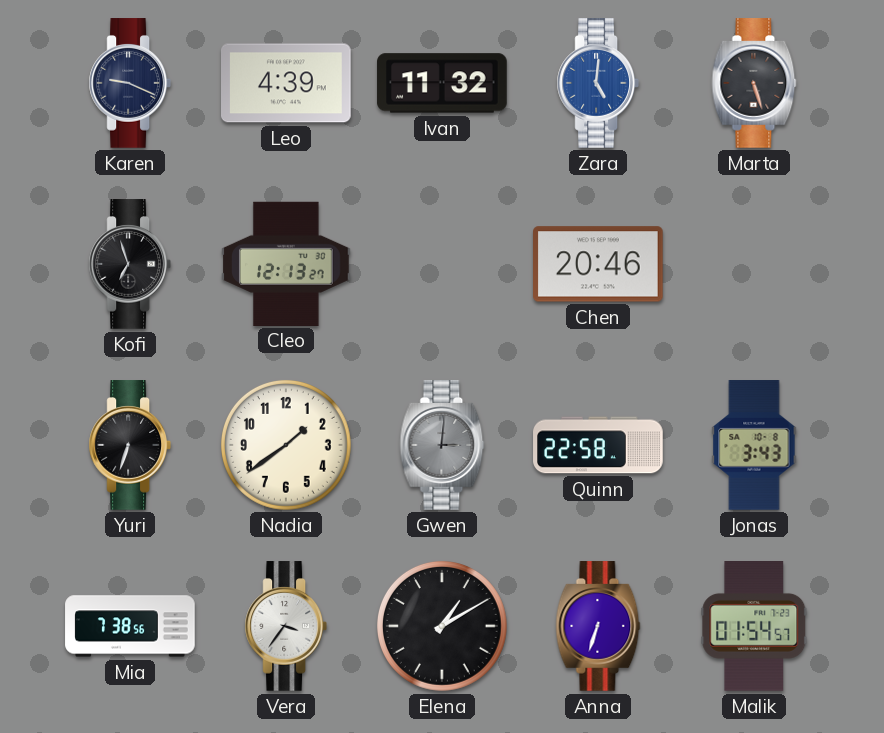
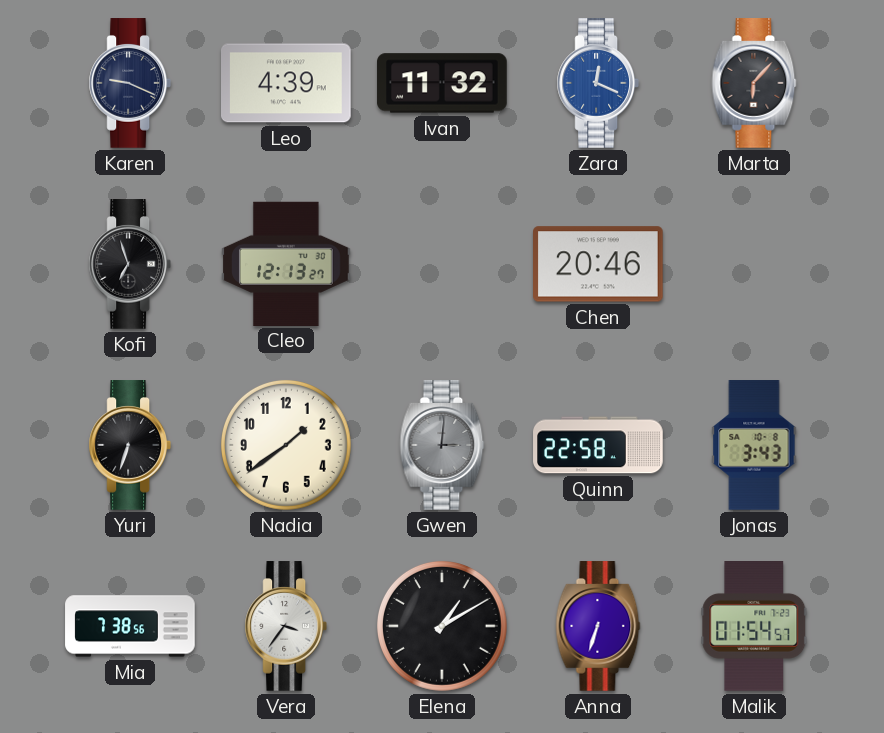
Zara: 5:01 -> 12:19 (597, 83)
Marta: 5:27 -> 6:07 (754, 83)
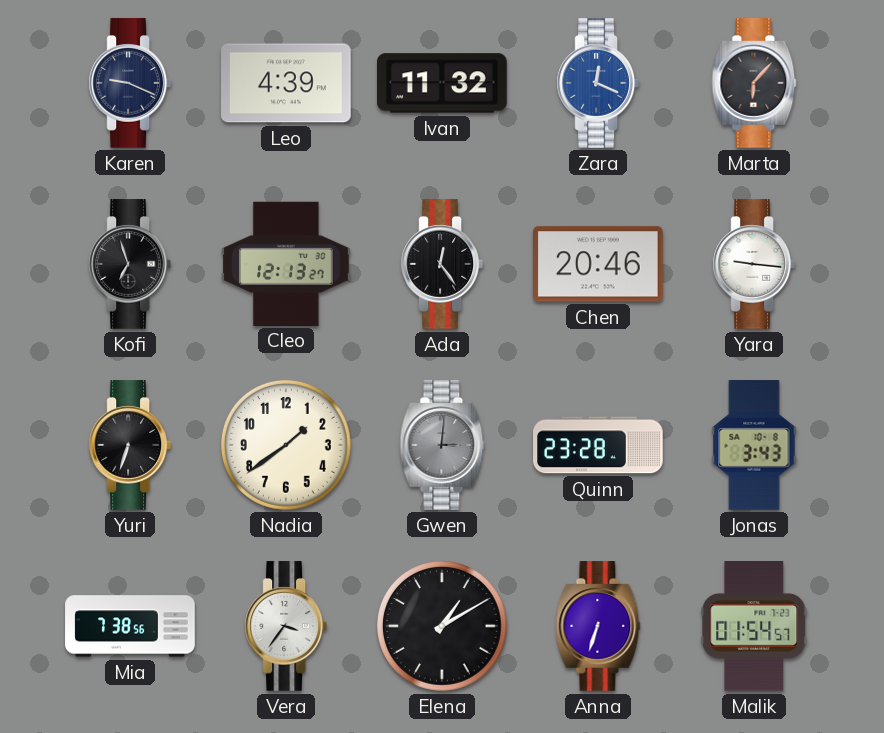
Ada: none -> 12:24 (441, 264)
Yara: none -> 9:16 (753, 264)
Quinn: 22:58 -> 23:28 (598, 445)
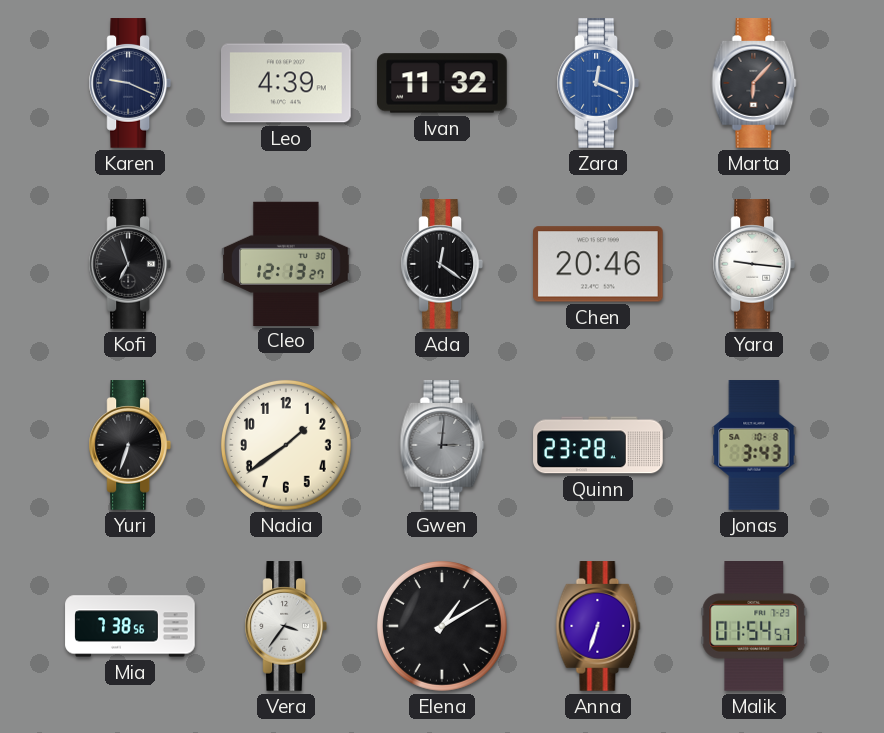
Ada: 12:24 -> 12:21 (441, 264)
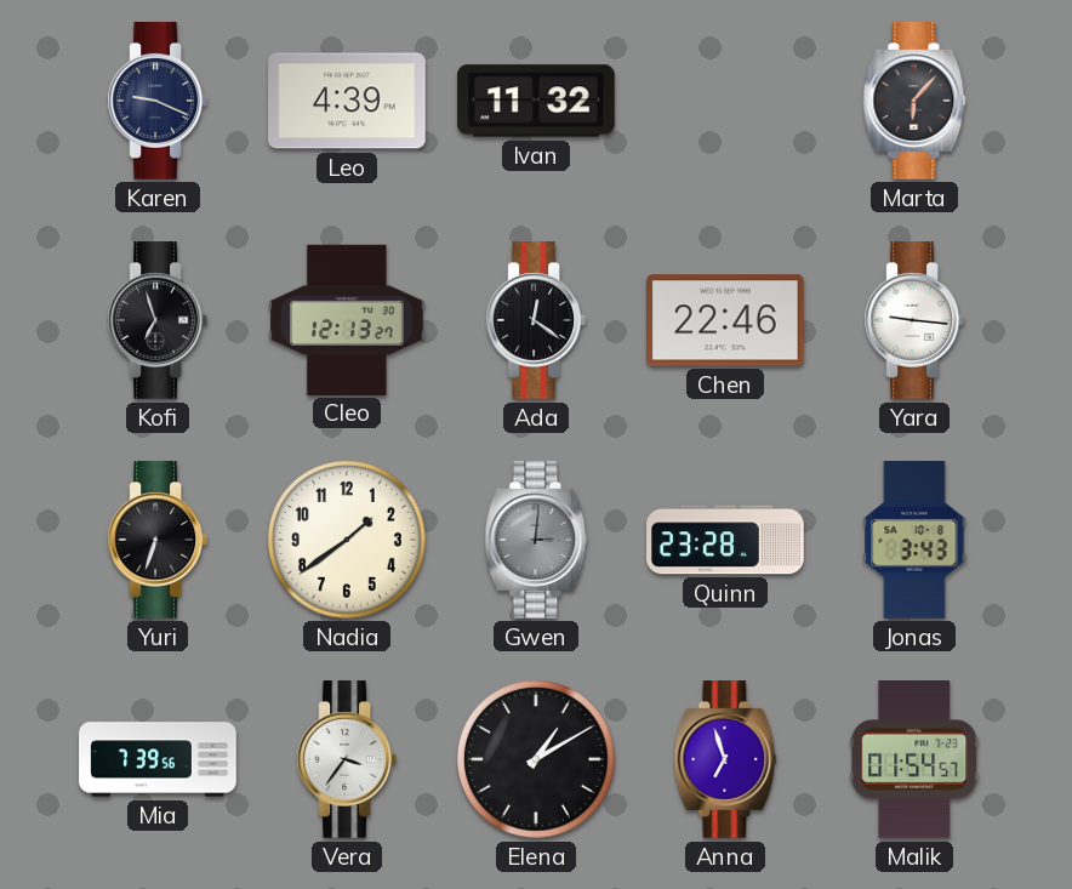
Zara: 12:19 -> none (597, 83)
Chen: 20:46 -> 22:46 (726, 320)
Mia: 7:38 -> 7:39 (158, 759)
Anna: 6:33 -> 6:57 (725, 759)
